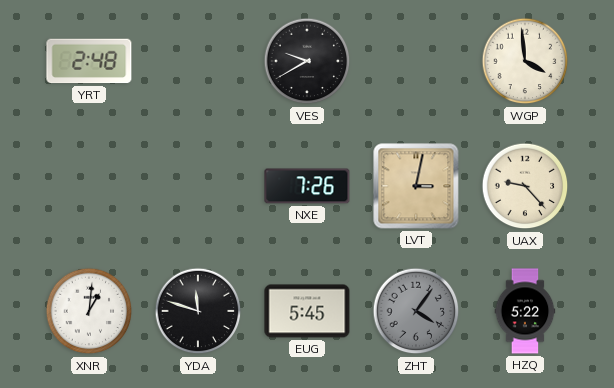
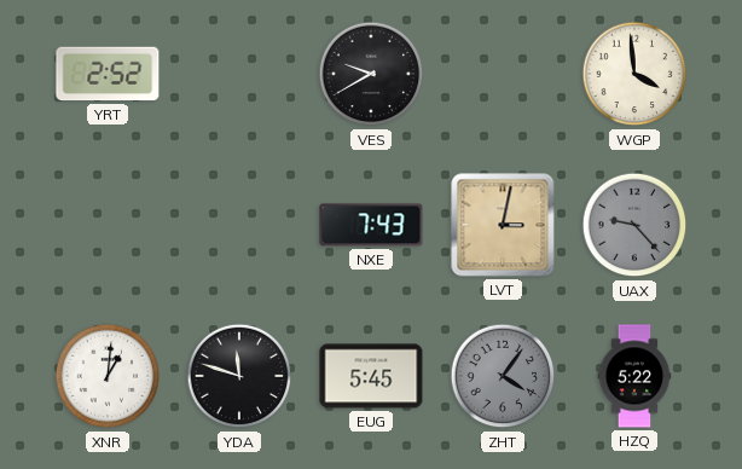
YRT: 2:48 -> 2:52 (108, 74)
NXE: 7:26 -> 7:43 (371, 225)
UAX dial: cream -> grey (634, 225)
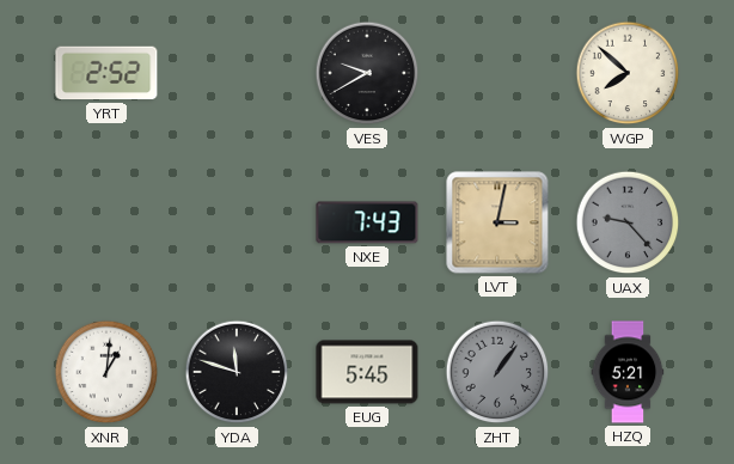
WGP: 3:59 -> 7:52 (628, 73)
ZHT: 4:06 -> 1:06 (497, 372)
HZQ: 5:22 -> 5:21 (628, 372)
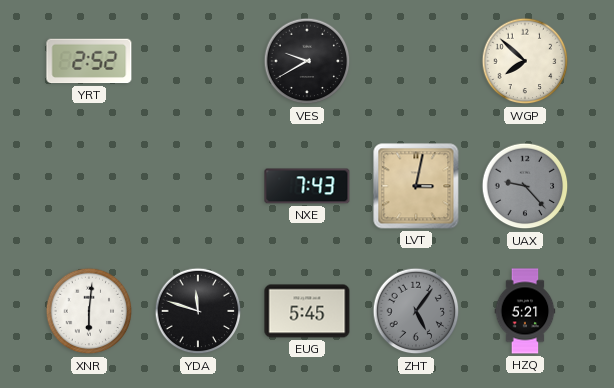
XNR: 1:01 -> 6:01 (89, 311)
ZHT: 1:06 -> 5:06 (416, 311)
